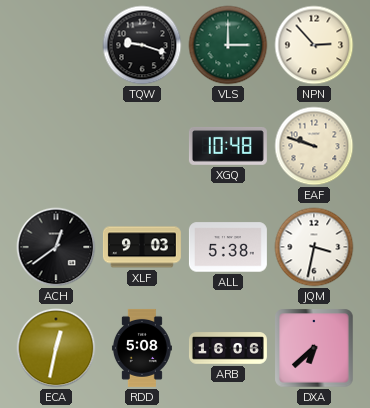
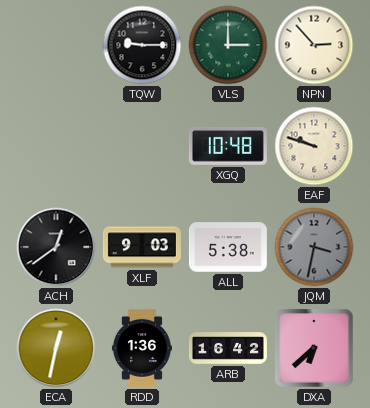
TQW: 9:18 -> 9:15 (142, 45)
JQM dial: white -> grey (314, 247)
RDD: 5:08 -> 1:36 (142, 348)
ARB: 16:06 -> 16:42 (228, 348)
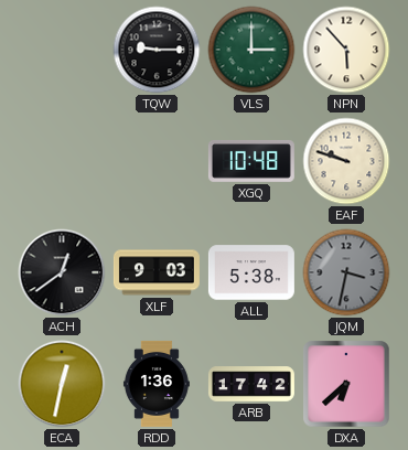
NPN: 2:53 -> 5:53 (346, 50)
ARB: 16:42 -> 17:42 (251, 384)
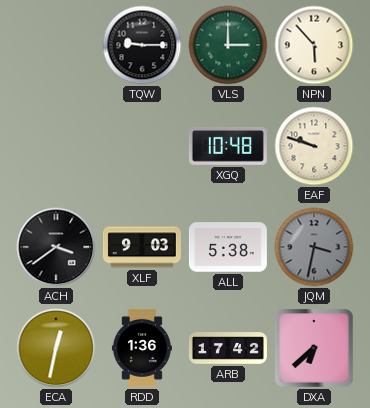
ACH: 12:39 -> 3:39 (56, 247)
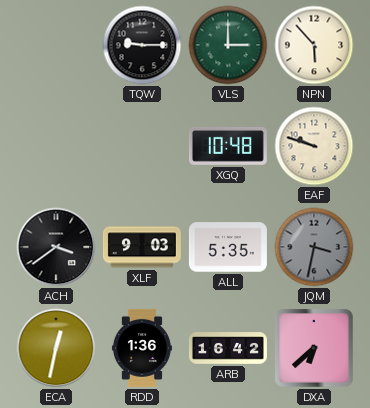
ALL: 5:38 -> 5:35 (228, 247)
ARB: 17:42 -> 16:42 (228, 348)
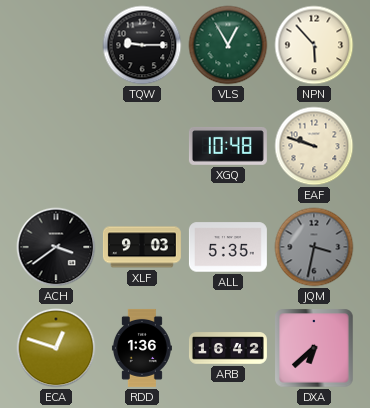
VLS: 3:00 -> 12:55 (228, 45)
ECA: 12:32 -> 12:48 (56, 348)
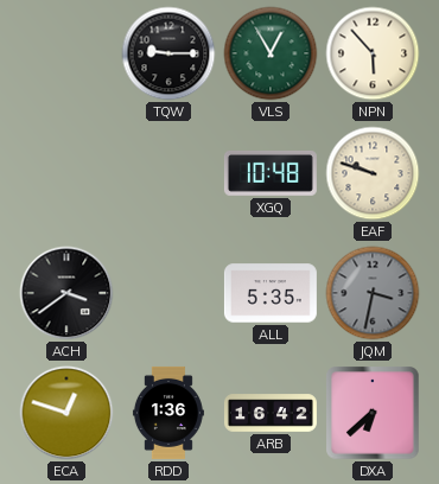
XLF: 9:03 -> none (142, 247)
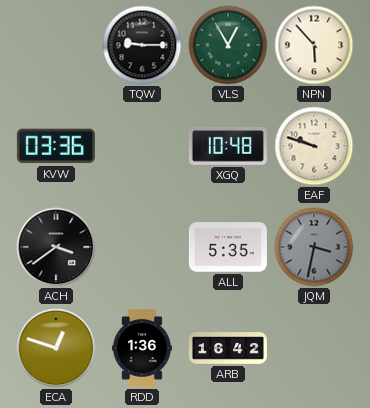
KVW: none -> 03:36 (56, 146)
DXA: 6:38 -> none (373, 413)
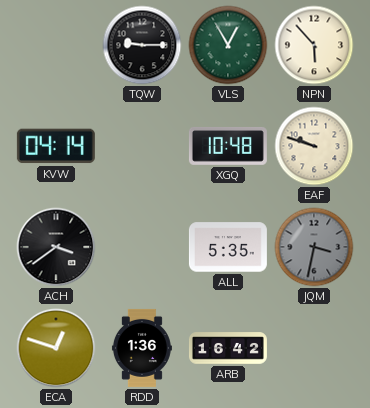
KVW: 03:36 -> 04:14 (56, 146)
